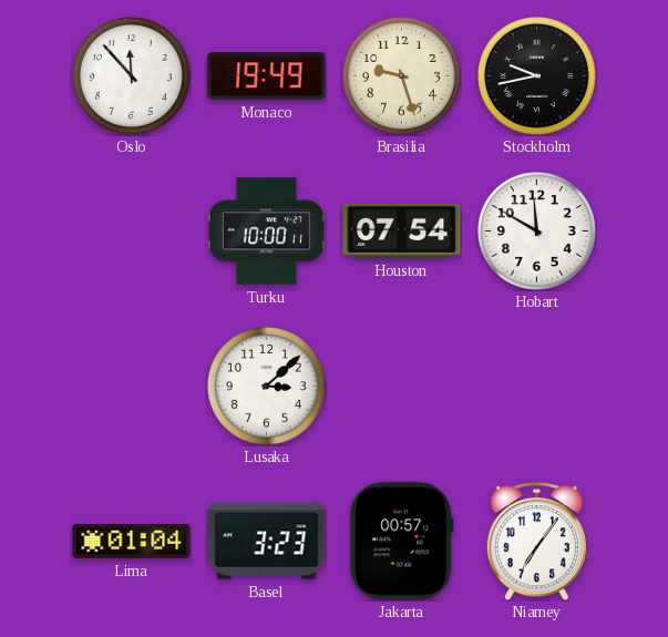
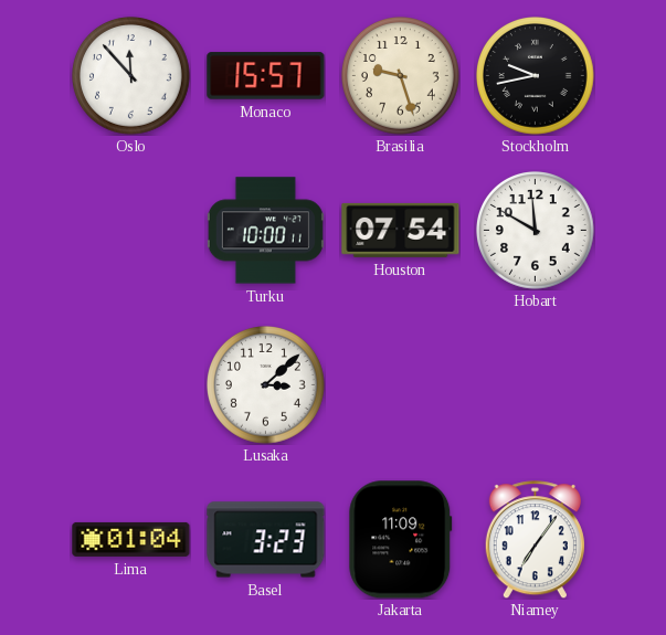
Monaco: 19:49 -> 15:57 (266, 76)
Jakarta: 00:57 -> 11:09 (401, 540)
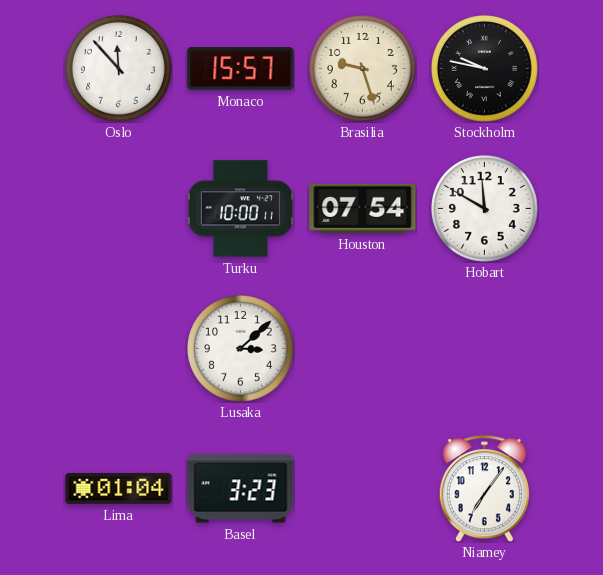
Stockholm: 9:43 -> 9:47 (485, 69)
Jakarta: 11:09 -> none (401, 540)
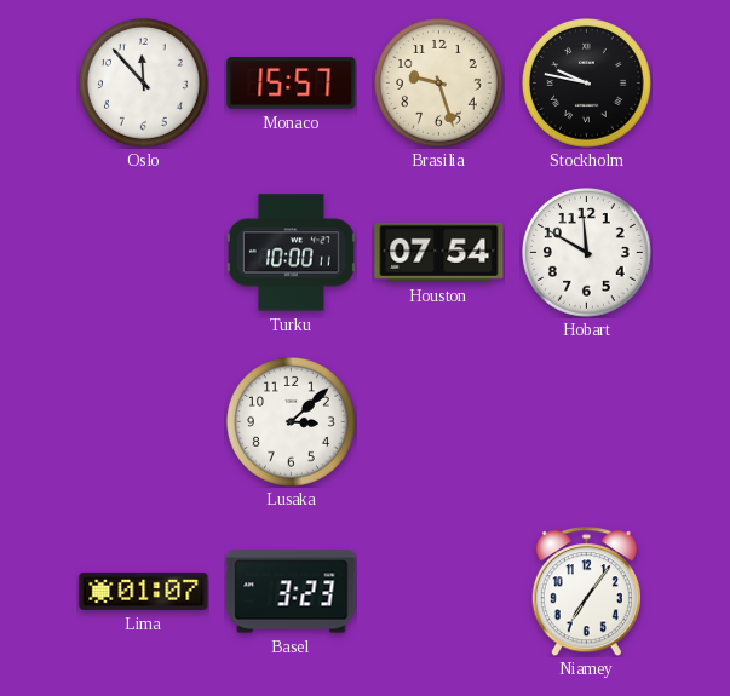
Lima: 01:04 -> 01:07 (144, 591)
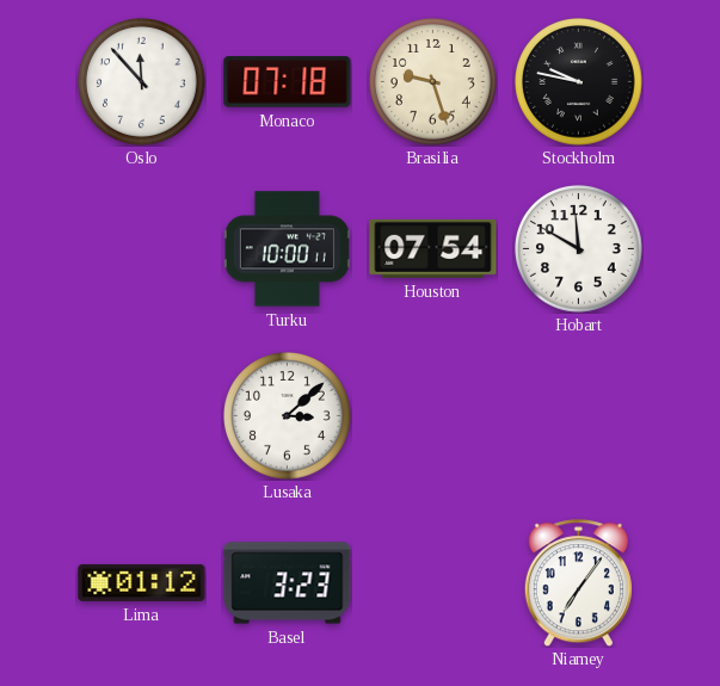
Monaco: 15:57 -> 07:18 (288, 82)
Lima: 01:07 -> 01:12 (142, 582)
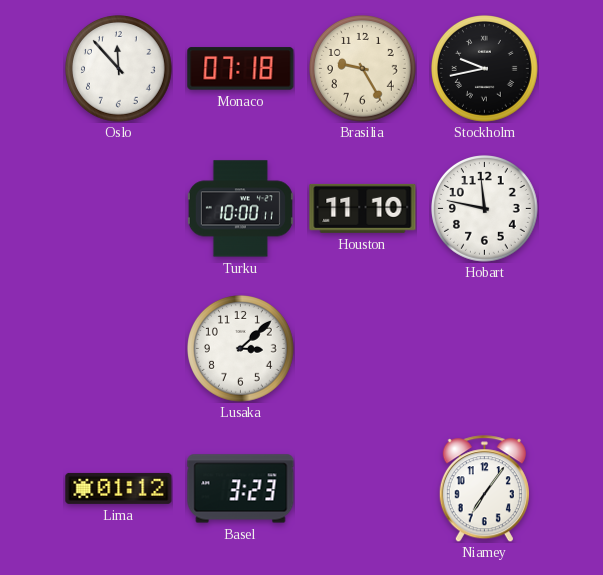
Brasilia: 9:27 -> 9:25 (363, 69)
Stockholm: 9:47 -> 9:43 (485, 69)
Houston: 07:54 -> 11:10 (363, 208)
Hobart: 11:50 -> 11:47 (485, 209)
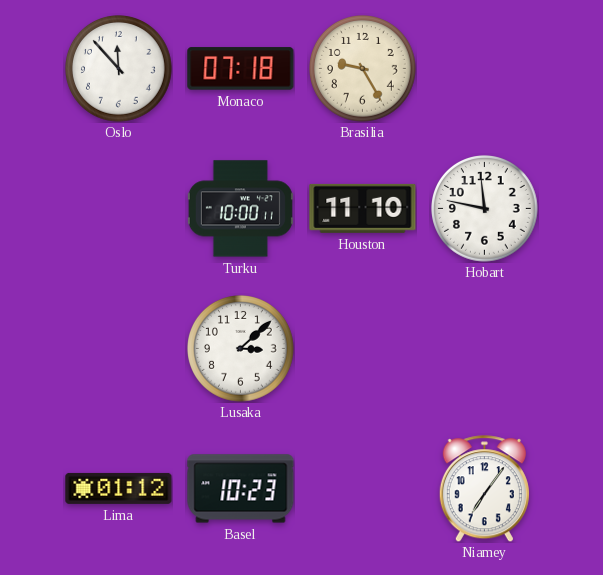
Stockholm: 9:43 -> none (485, 69)
Basel: 3:23 -> 10:23 (241, 489)
